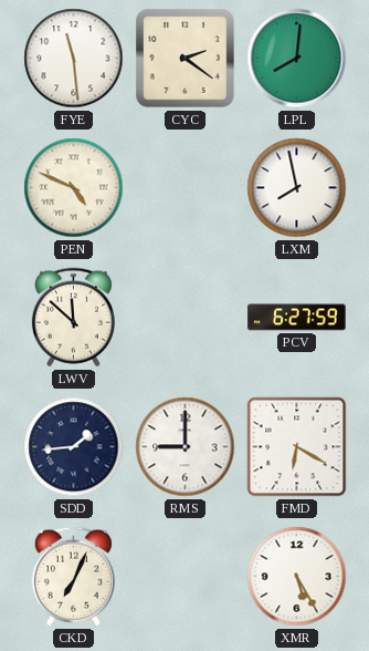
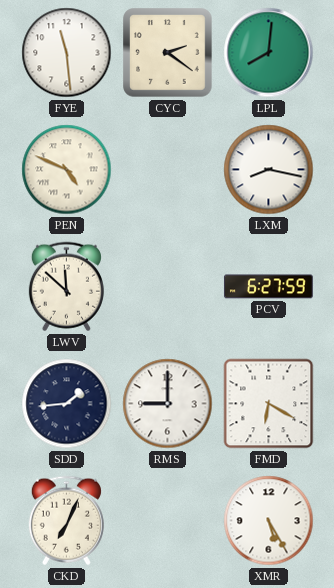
LXM: 7:58 -> 8:17 (269, 170)
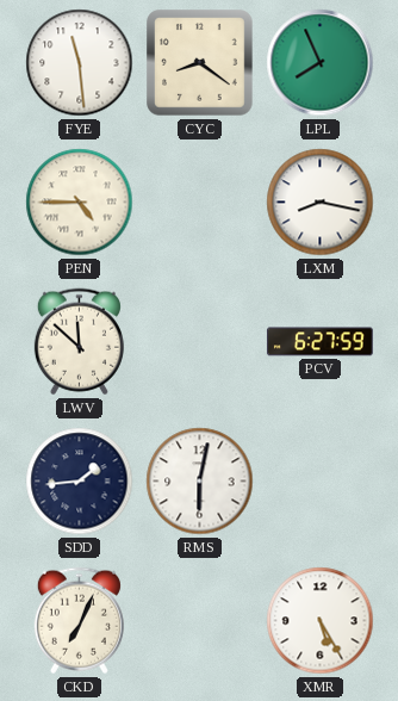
CYC: 2:21 -> 8:21 (200, 63)
LPL: 8:01 -> 7:56 (321, 63)
PEN: 4:49 -> 4:45 (80, 203)
RMS: 9:00 -> 6:02 (200, 482)
FMD: 6:20 -> none (269, 404)
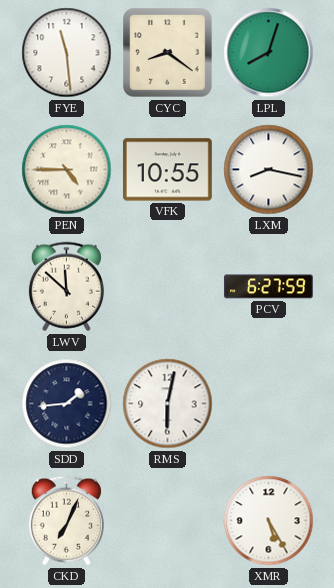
LPL: 7:56 -> 8:03 (269, 53)
VFK: none -> 10:55 (167, 170)
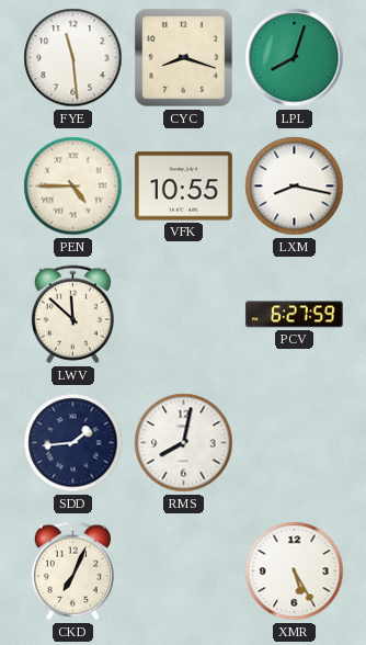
CYC: 8:21 -> 8:18 (184, 58)
RMS: 6:02 -> 8:02 (184, 443)
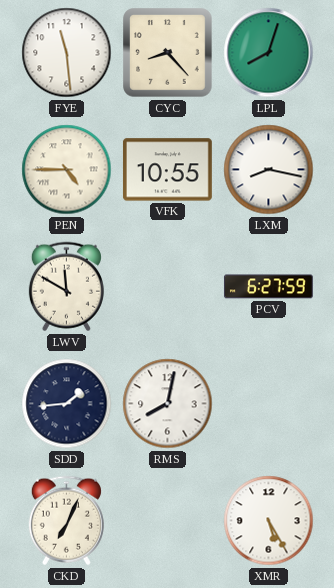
CYC: 8:18 -> 8:23 (168, 53)
LWV: 11:52 -> 11:50 (66, 287)
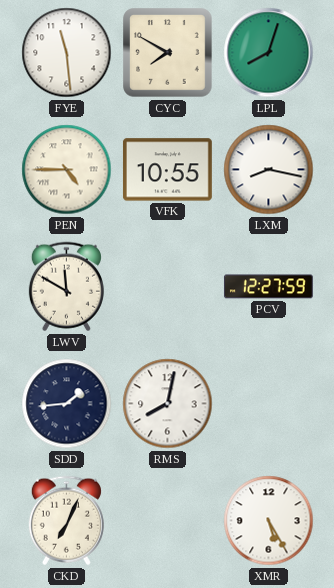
CYC: 8:23 -> 7:50 (168, 53)
PCV: 6:27 -> 12:27 (268, 287)
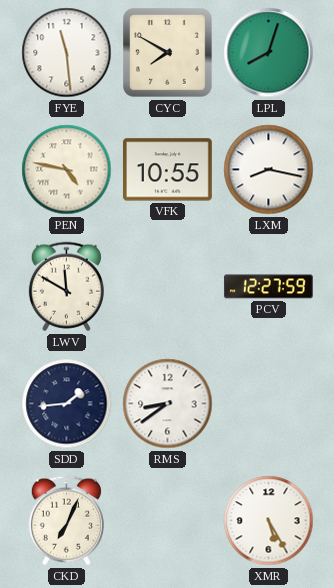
PEN: 4:45 -> 4:47 (67, 170)
RMS: 8:02 -> 8:39 (168, 404)
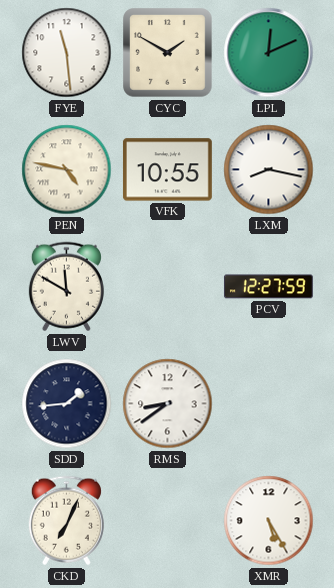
CYC: 7:50 -> 1:50 (168, 53)
LPL: 8:03 -> 12:11 (269, 53)
